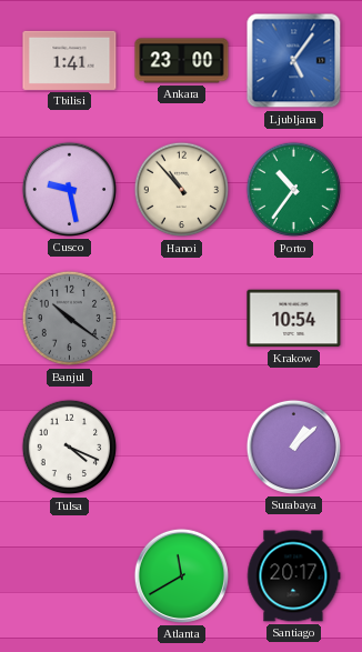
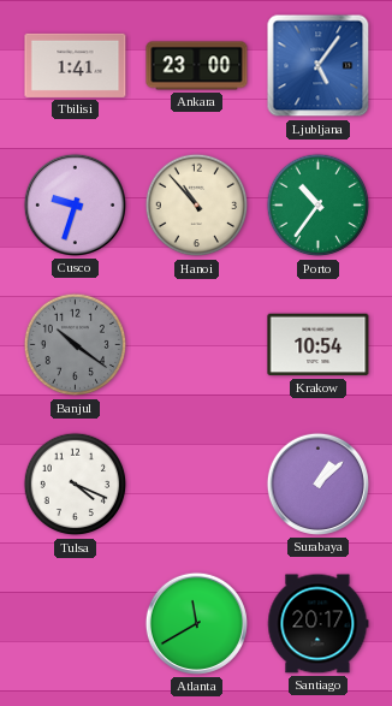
Cusco: 9:28 -> 9:33 (75, 204)
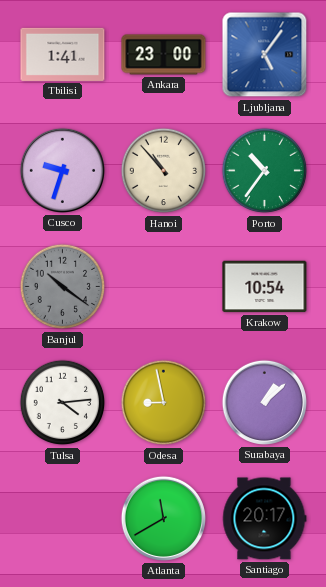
Tulsa: 4:19 -> 4:14 (63, 403)
Odesa: none -> 8:58 (164, 403)
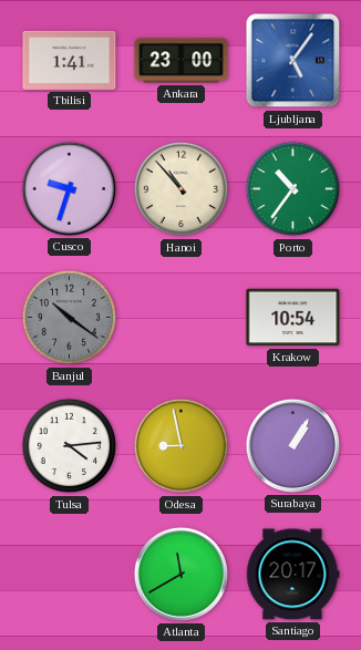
Surabaya: 1:08 -> 1:05 (292, 445)
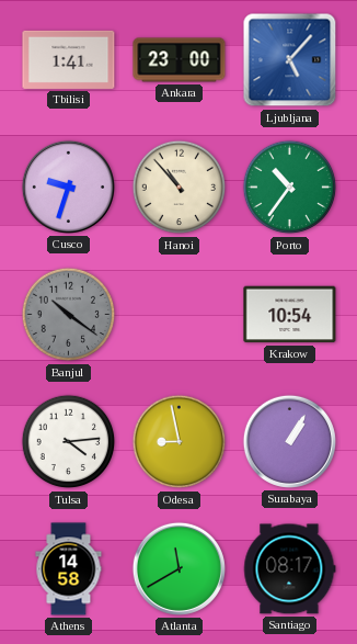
Ljubljana: 5:06 -> 5:07 (290, 60)
Athens: none -> 14:58 (69, 569)
Santiago: 20:17 -> 08:17 (290, 569)
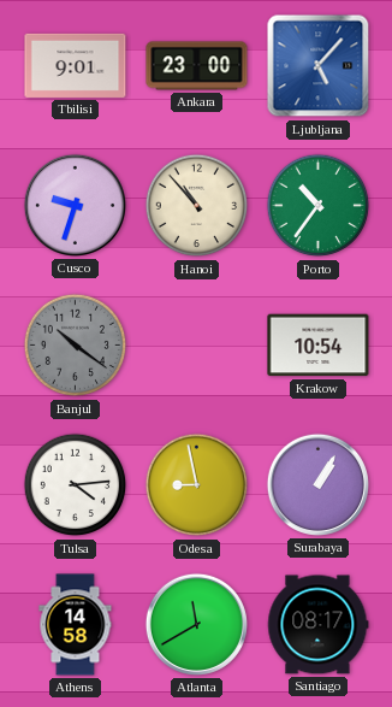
Tbilisi: 1:41 -> 9:01 (76, 65)
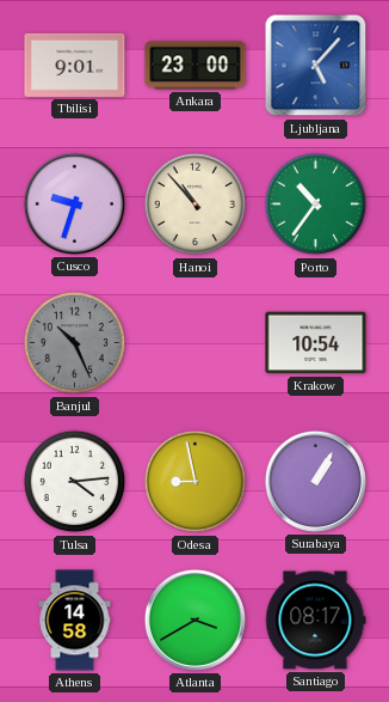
Banjul: 10:21 -> 10:26 (75, 343)
Atlanta: 11:40 -> 3:40 (194, 619)
